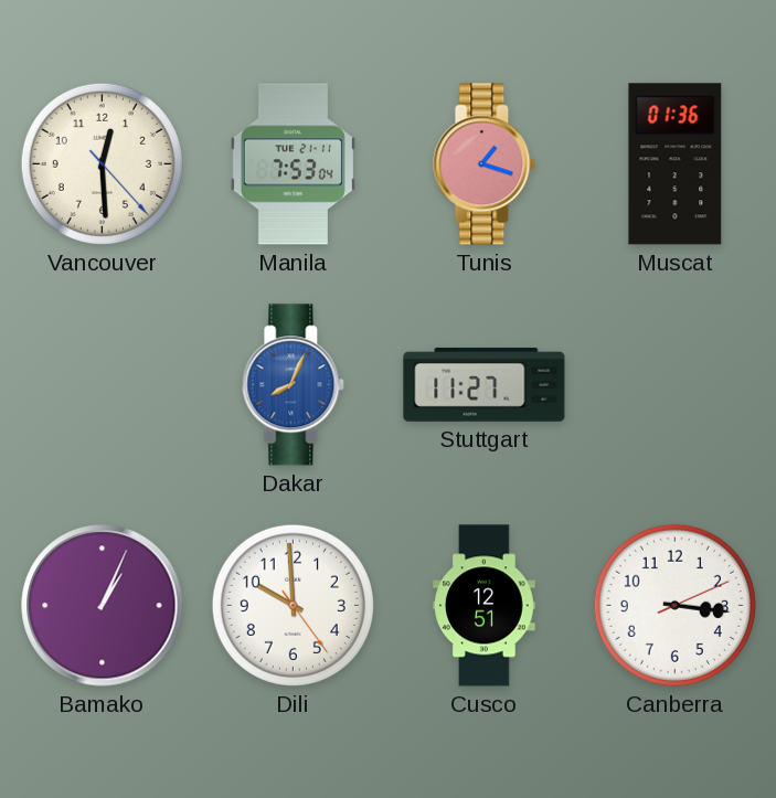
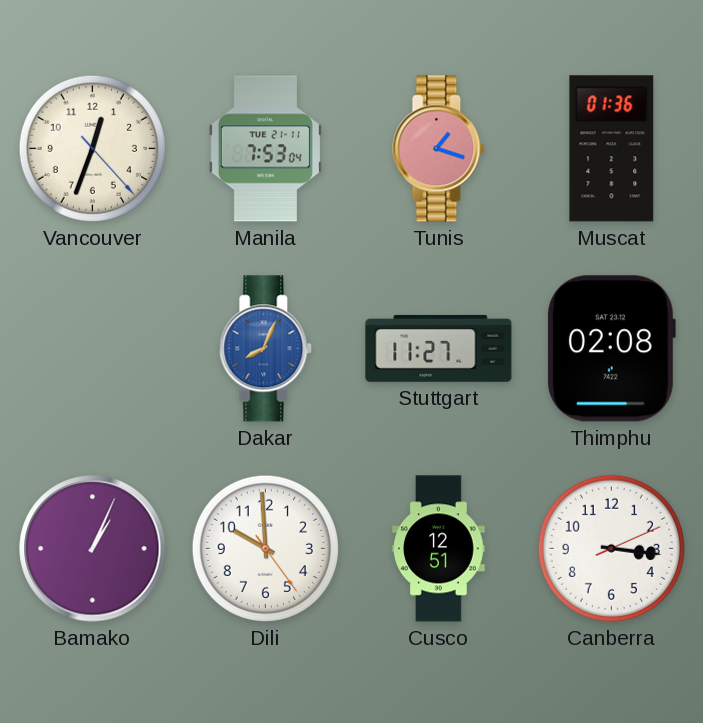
Vancouver: 12:29 -> 12:33 (92, 148)
Thimphu: none -> 02:08 (611, 349)
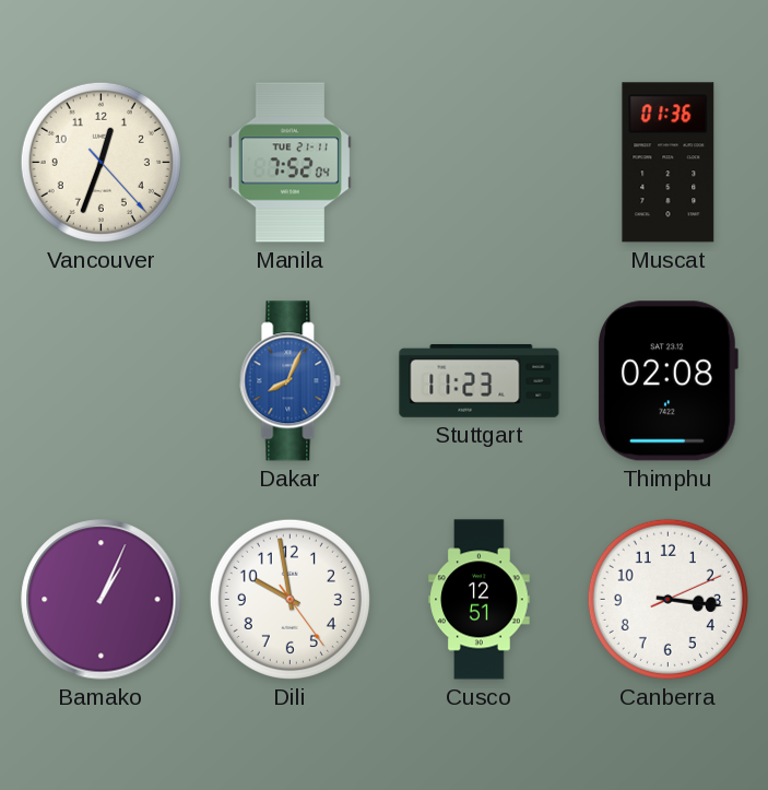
Manila: 7:53 -> 7:52 (290, 163)
Tunis: 1:18 -> none (439, 149)
Stuttgart: 11:27 -> 11:23 (480, 380)
Dili: 9:59 -> 9:58 (290, 599)
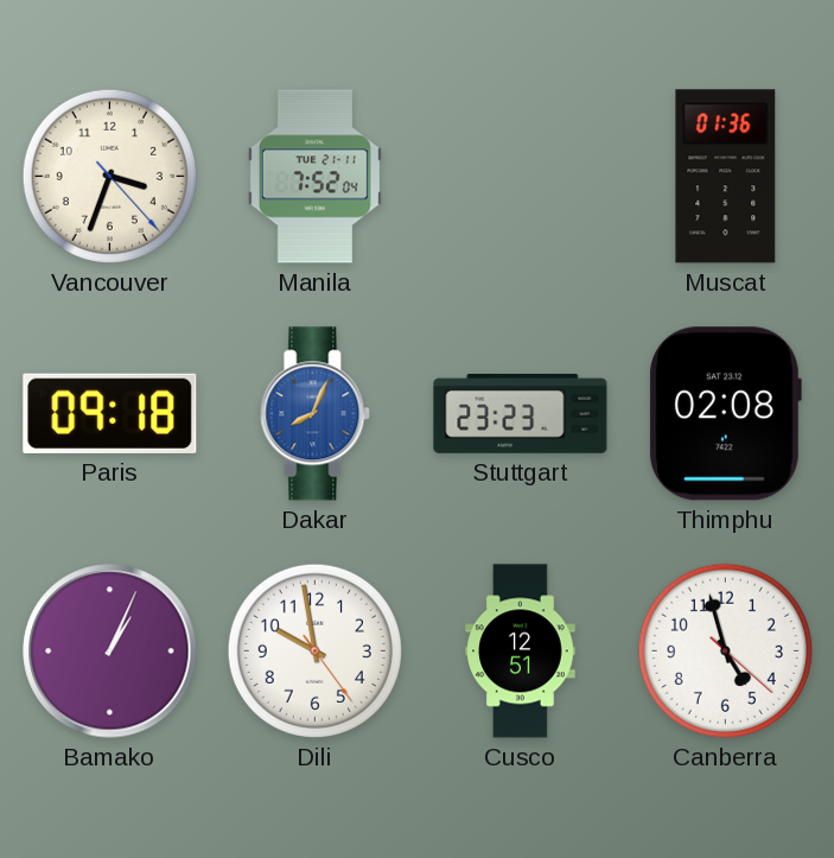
Vancouver: 12:33 -> 3:33 (109, 176)
Paris: none -> 09:18 (110, 413)
Stuttgart: 11:23 -> 23:23 (521, 413)
Canberra: 3:16 -> 4:57 (725, 650)
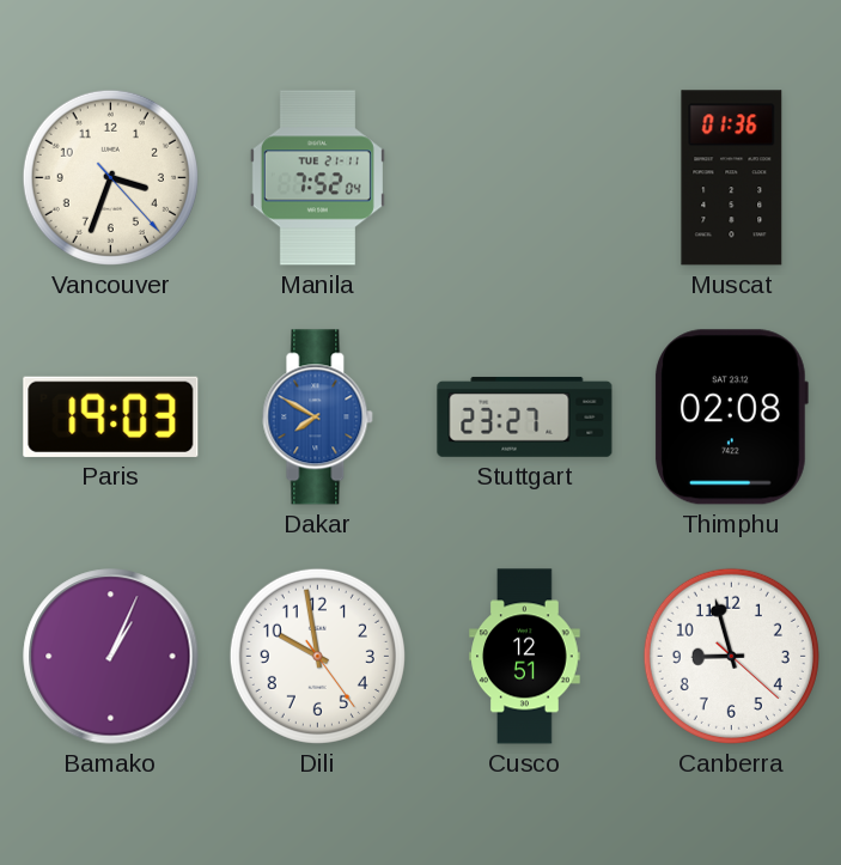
Paris: 09:18 -> 19:03 (111, 416)
Dakar: 8:04 -> 7:50 (318, 418)
Stuttgart: 23:23 -> 23:27 (525, 416)
Canberra: 4:57 -> 8:57 (731, 656)
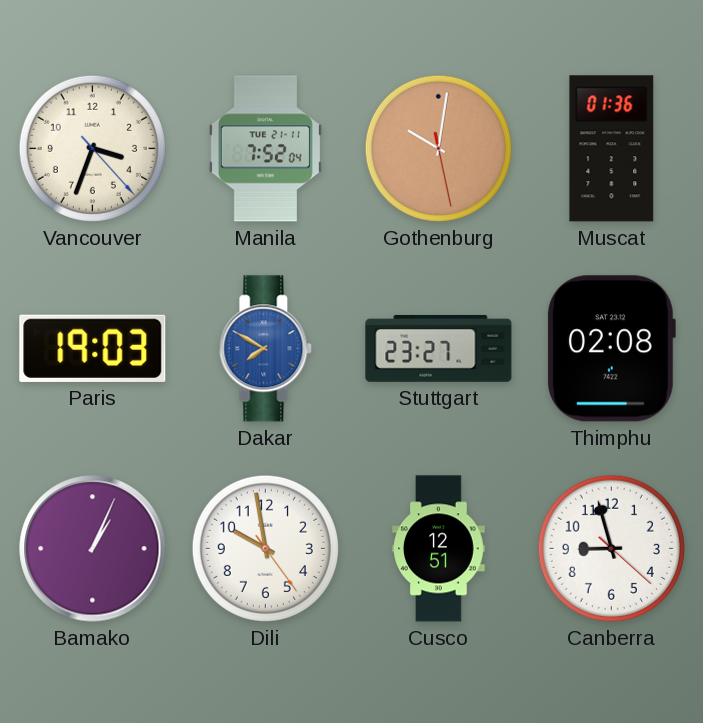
Gothenburg: none -> 10:01 (438, 148)
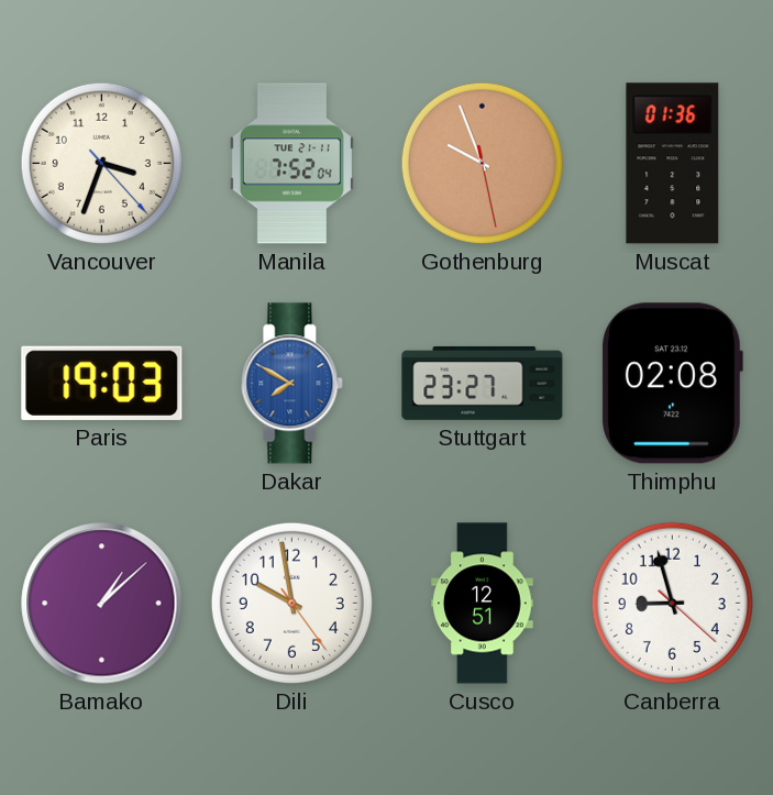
Gothenburg: 10:01 -> 9:56 (482, 163)
Bamako: 1:04 -> 1:08 (102, 604)
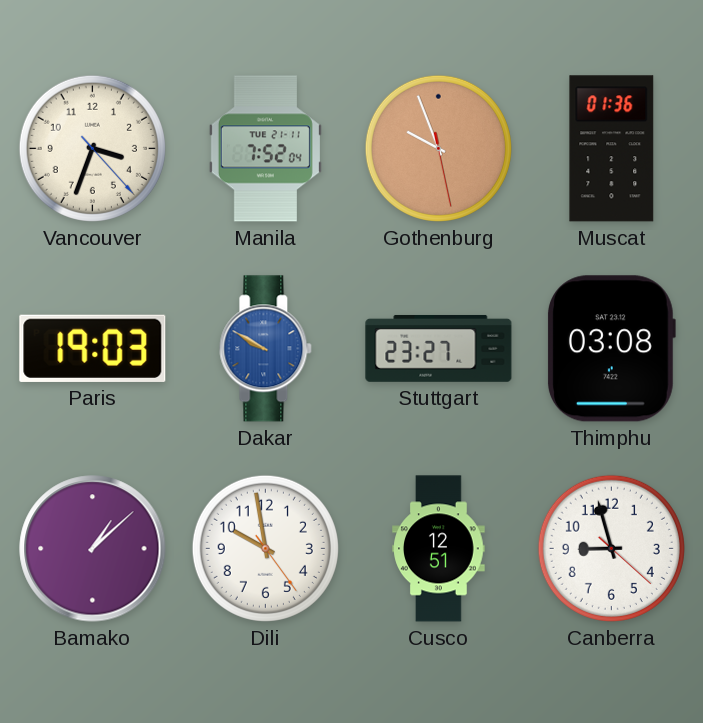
Dakar: 7:50 -> 9:50 (266, 349)
Thimphu: 02:08 -> 03:08 (611, 349)
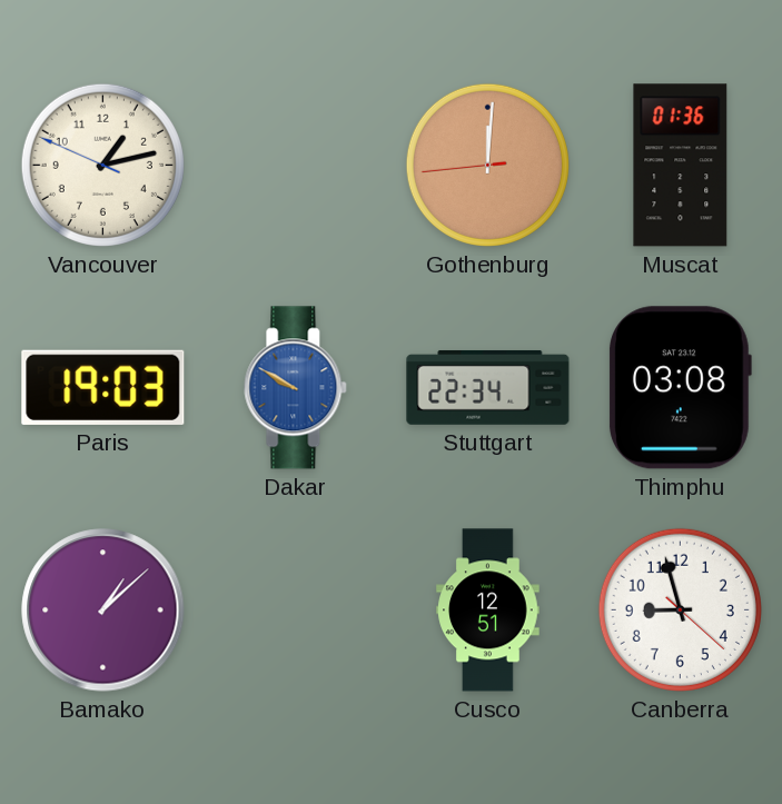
Vancouver: 3:33 -> 1:12 (102, 165)
Manila: 7:52 -> none (265, 149)
Gothenburg: 9:56 -> 12:00 (487, 165)
Stuttgart: 23:27 -> 22:34 (488, 387)
Dili: 9:58 -> none (265, 548)
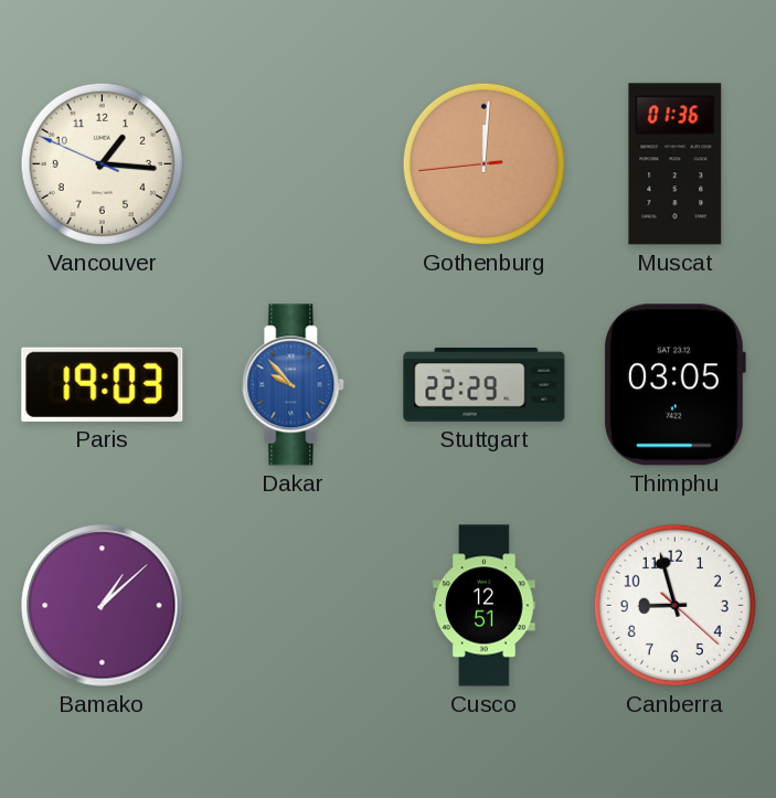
Vancouver: 1:12 -> 1:15 (102, 163)
Dakar: 9:50 -> 9:53 (294, 385)
Stuttgart: 22:34 -> 22:29 (485, 384)
Thimphu: 03:08 -> 03:05 (674, 385)
